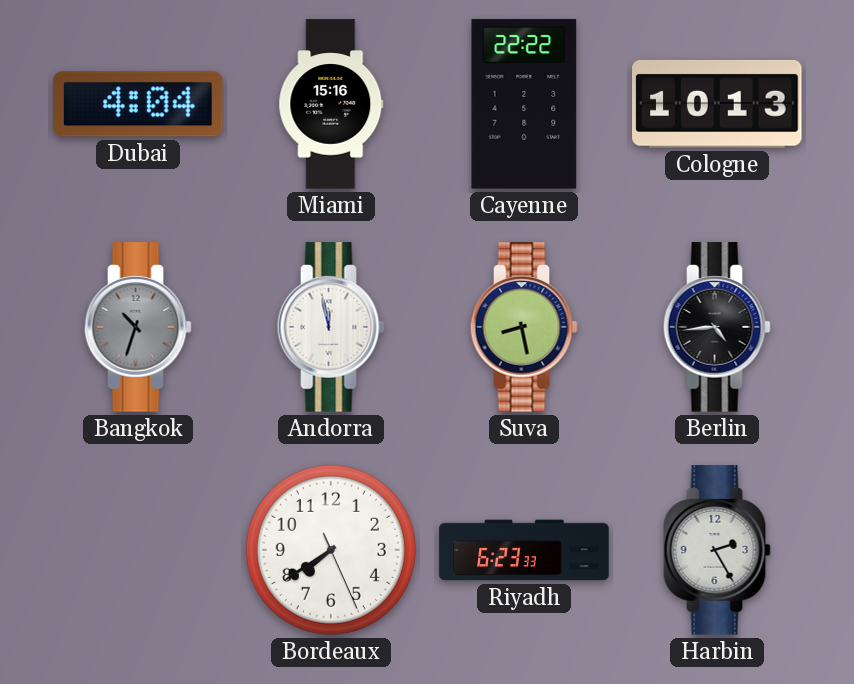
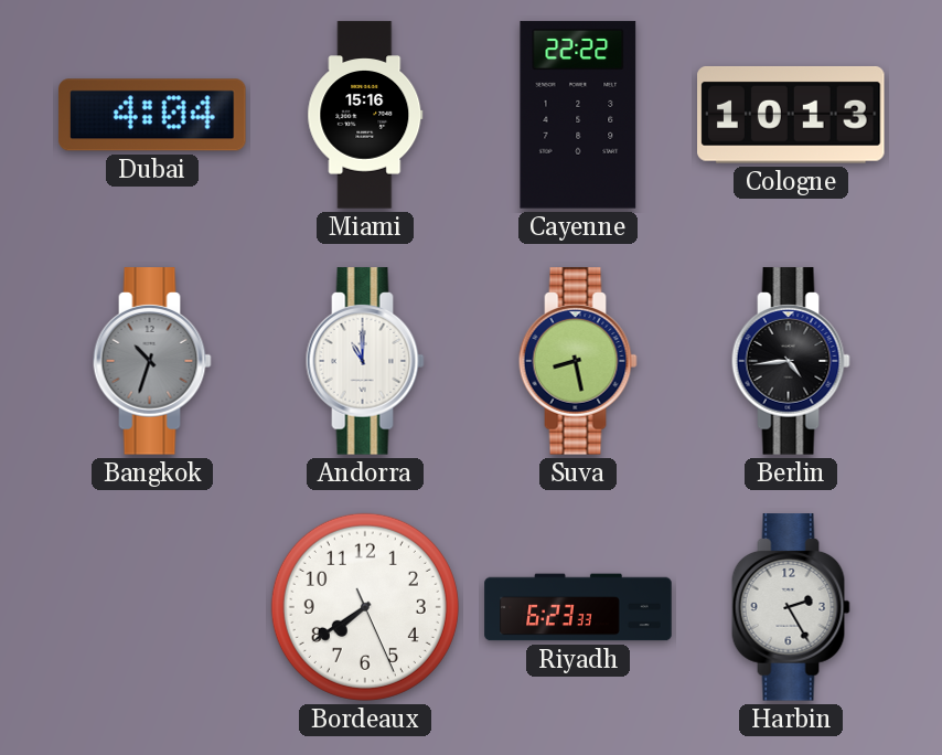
Andorra: 11:58 -> 11:00 (365, 361)
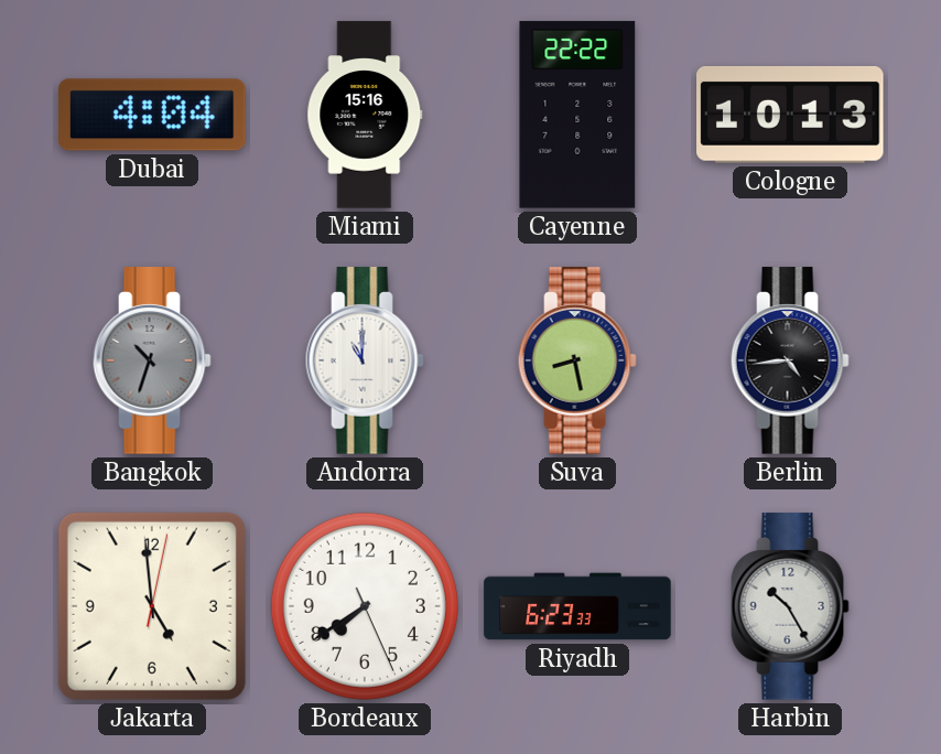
Jakarta: none -> 4:59 (152, 606)
Harbin: 2:25 -> 10:25 (790, 606)
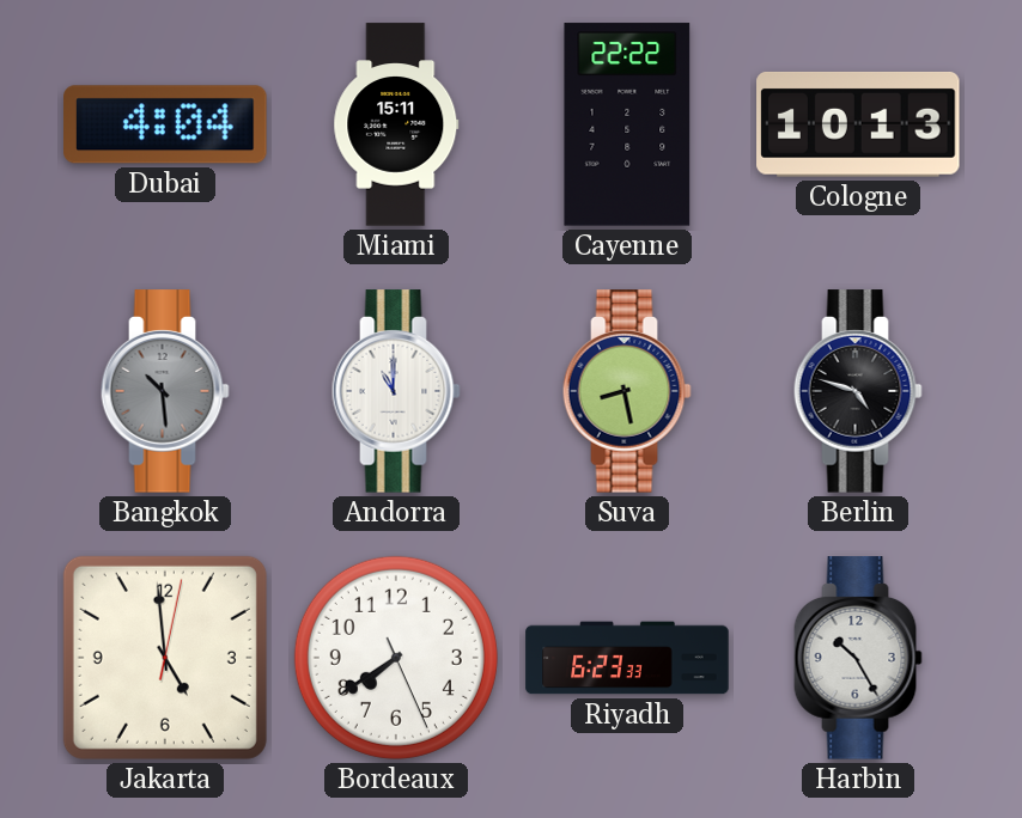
Miami: 15:16 -> 15:11 (396, 124)
Bangkok: 10:33 -> 10:29 (165, 391)
Berlin: 4:44 -> 4:48 (858, 391)
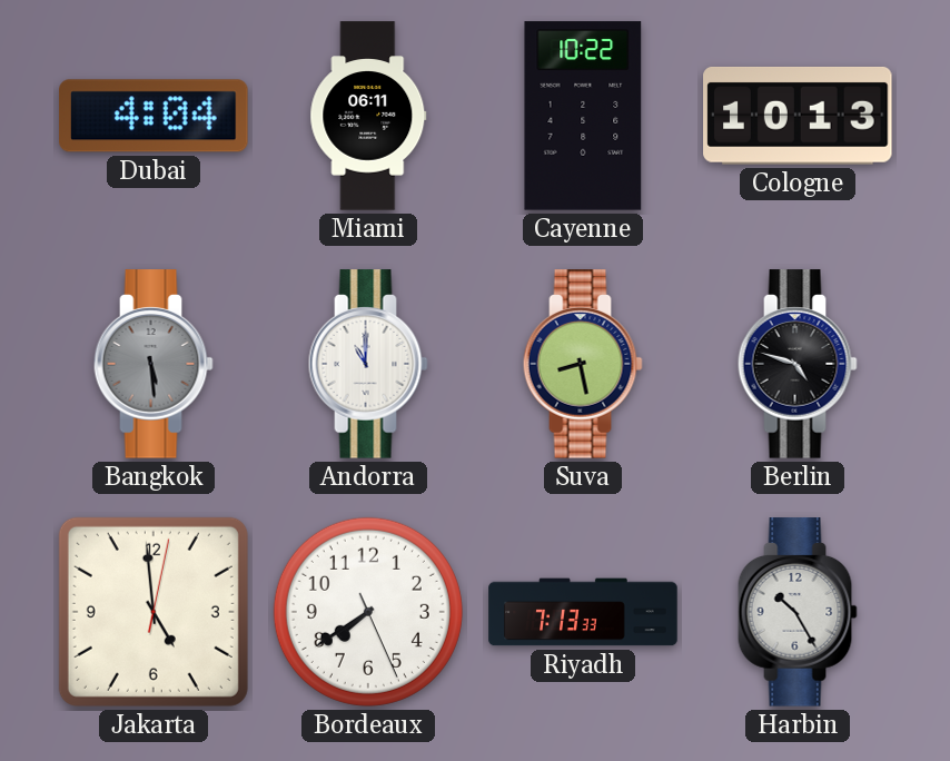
Miami: 15:11 -> 06:11 (368, 116)
Cayenne: 22:22 -> 10:22 (583, 116)
Bangkok: 10:29 -> 5:29 (154, 364)
Riyadh: 6:23 -> 7:13 (583, 612)
